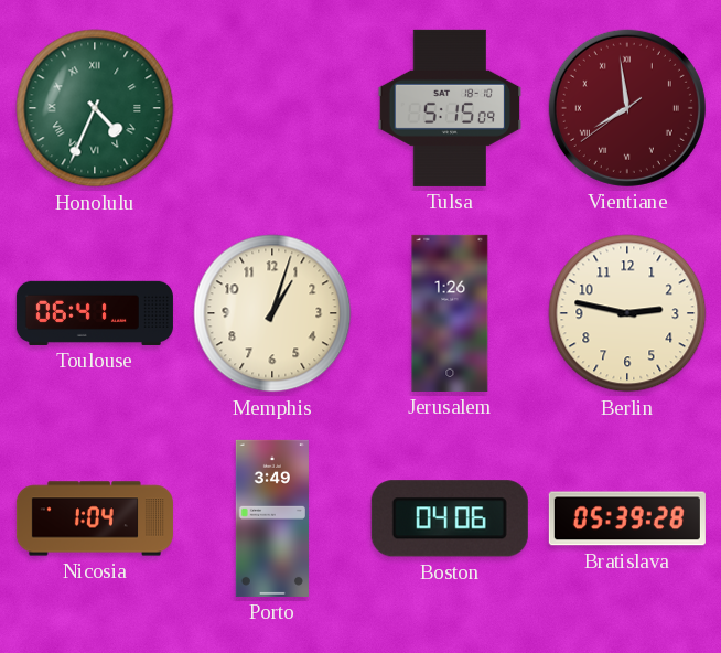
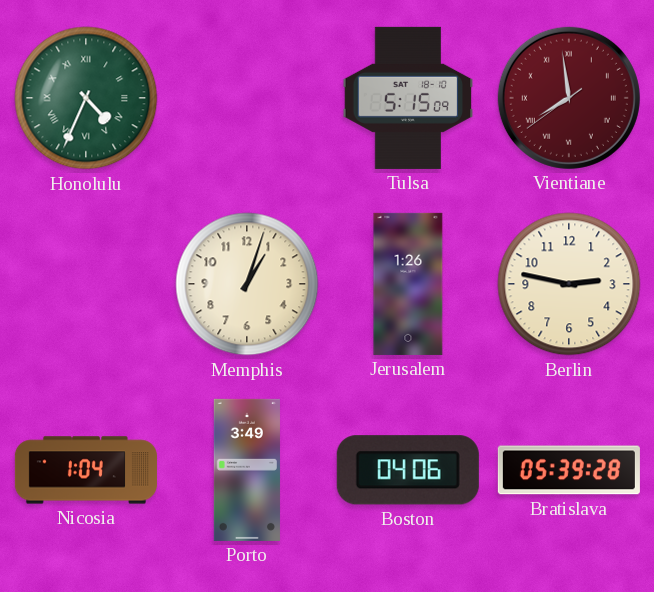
Toulouse: 06:41 -> none (95, 313)
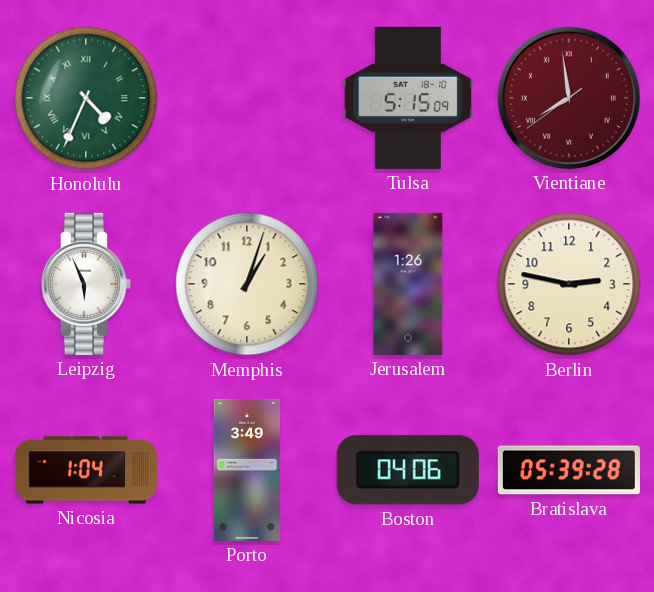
Leipzig: none -> 5:56 (86, 284)
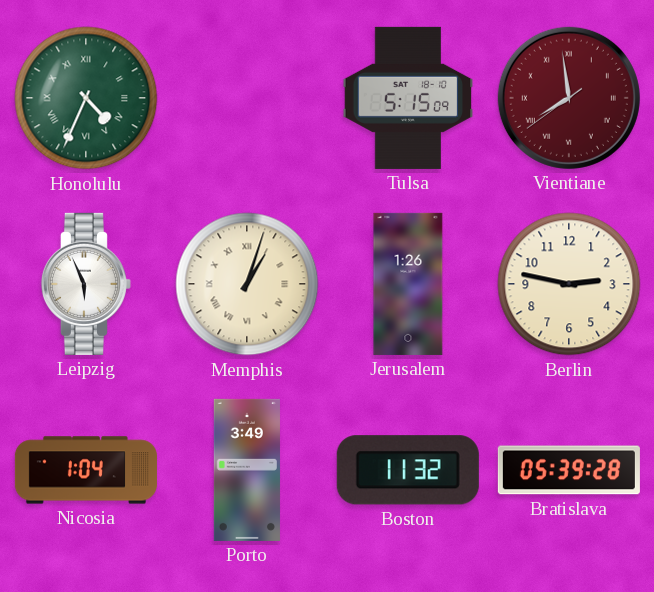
Memphis numerals: Arabic -> Roman (247, 284)
Boston: 04:06 -> 11:32 (408, 470)
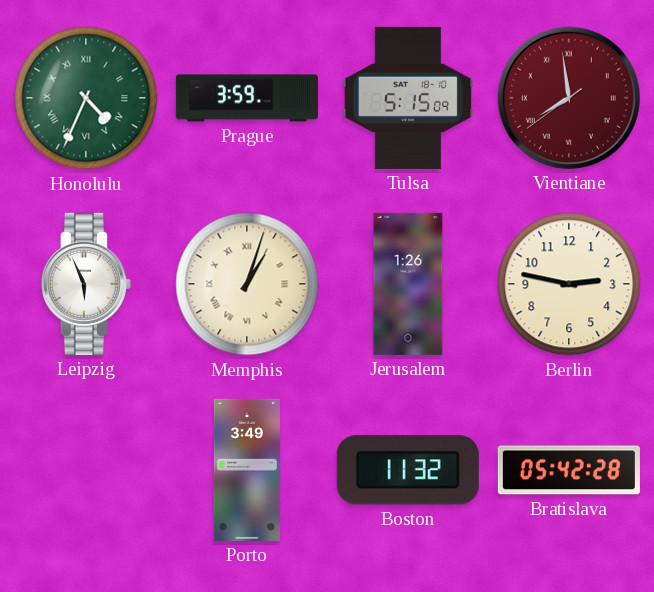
Prague: none -> 3:59 (247, 98)
Nicosia: 1:04 -> none (86, 470)
Bratislava: 05:39 -> 05:42 (569, 470)
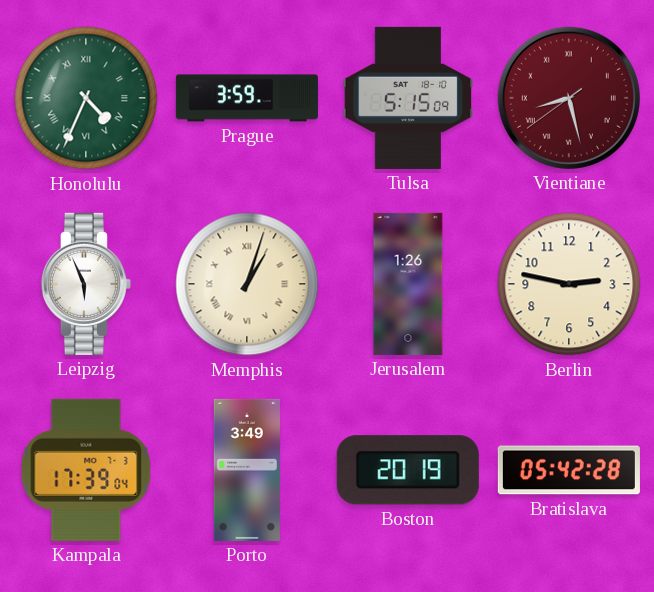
Vientiane: 7:58 -> 8:27 (569, 98)
Kampala: none -> 17:39 (86, 470)
Boston: 11:32 -> 20:19 (408, 470)
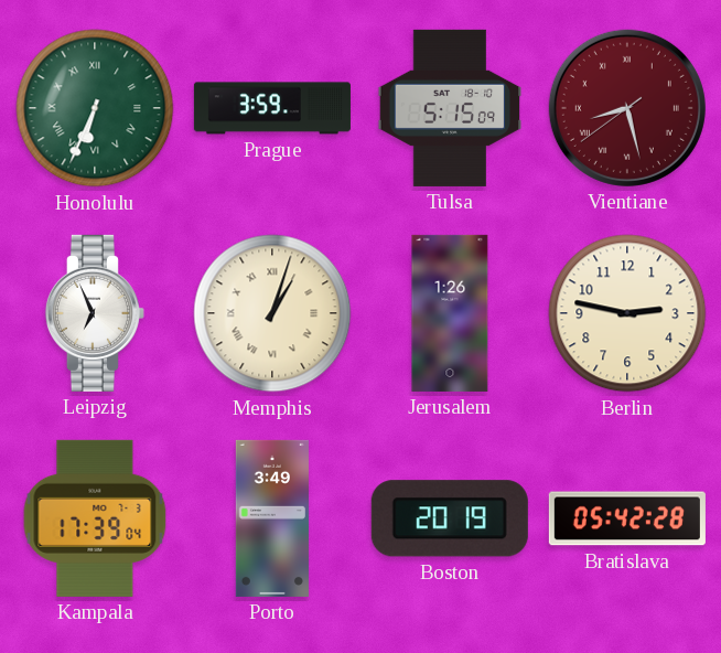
Honolulu: 4:34 -> 6:34 (95, 108)
Leipzig: 5:56 -> 6:56 (95, 313)
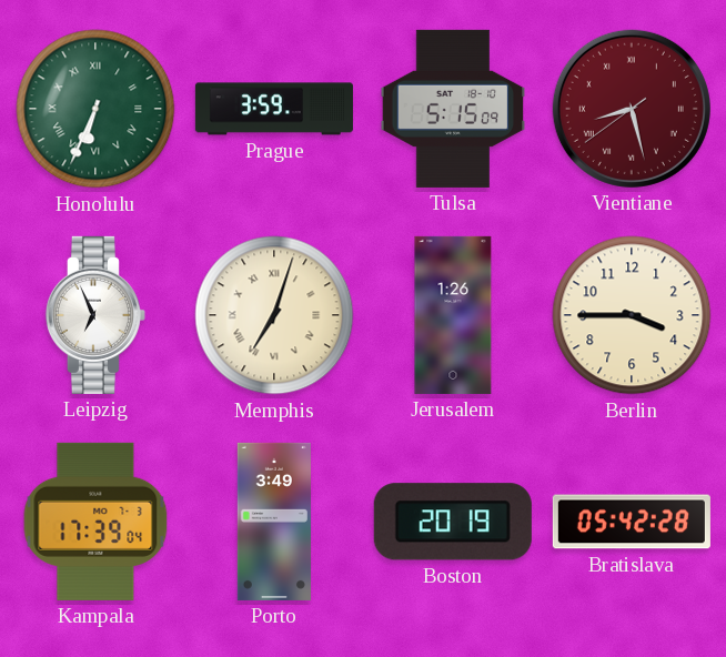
Memphis: 1:03 -> 7:03 (274, 315)
Berlin: 2:47 -> 3:45 (632, 315)
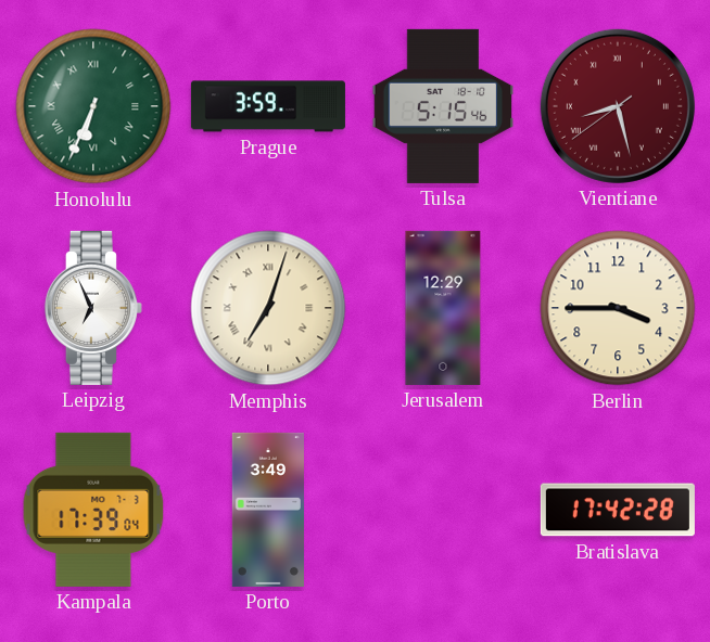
Tulsa: 5:15:09 -> 5:15:46 (443, 106)
Jerusalem: 1:26 -> 12:29 (443, 308)
Boston: 20:19 -> none (453, 522)
Bratislava: 05:42 -> 17:42 (618, 510)
